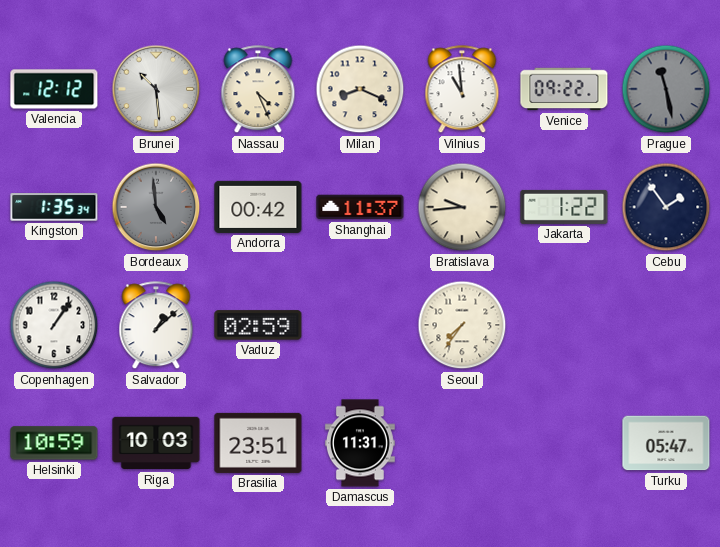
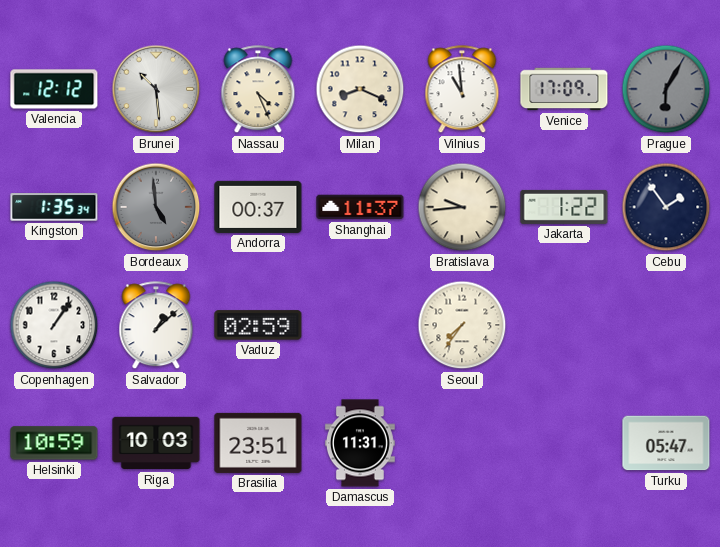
Venice: 09:22 -> 17:09 (564, 89)
Prague: 11:28 -> 6:05 (666, 89)
Andorra: 00:42 -> 00:37 (258, 207)
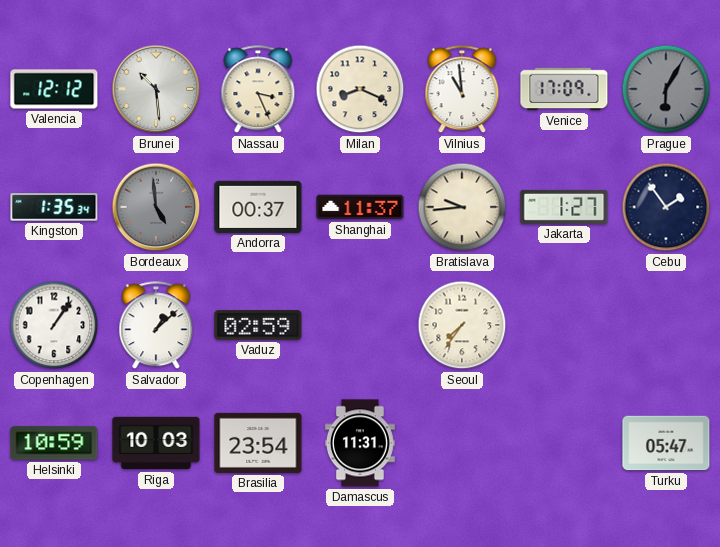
Nassau: 4:26 -> 3:26 (258, 90)
Jakarta: 1:22 -> 1:27 (564, 207)
Brasilia: 23:51 -> 23:54 (258, 443)
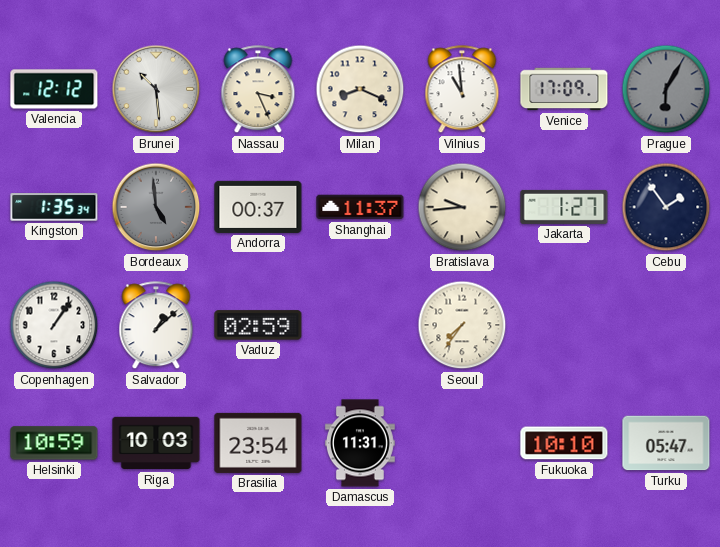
Fukuoka: none -> 10:10 (564, 443)
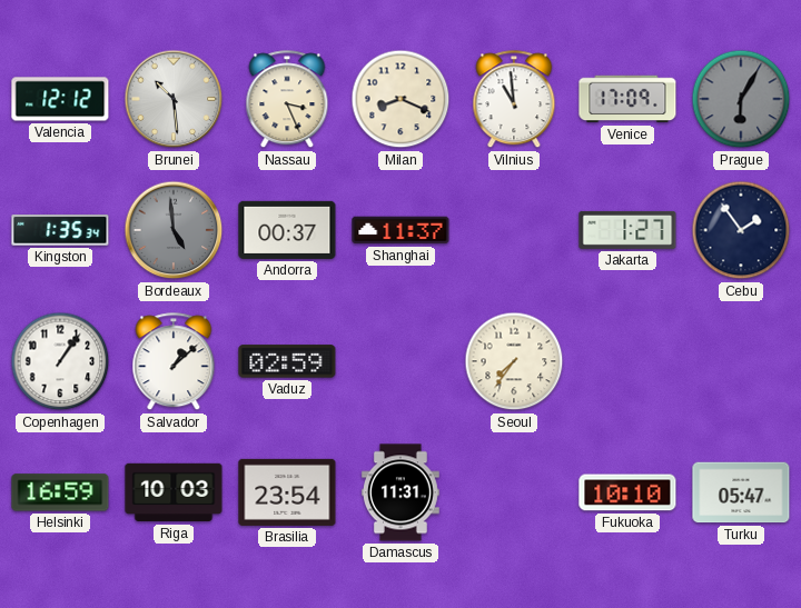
Bratislava: 9:44 -> none (462, 207)
Helsinki: 10:59 -> 16:59 (60, 492)
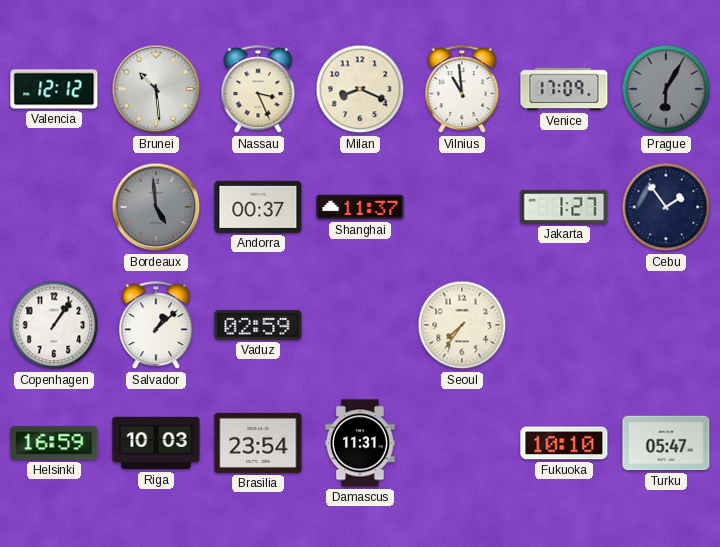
Kingston: 1:35 -> none (60, 230)
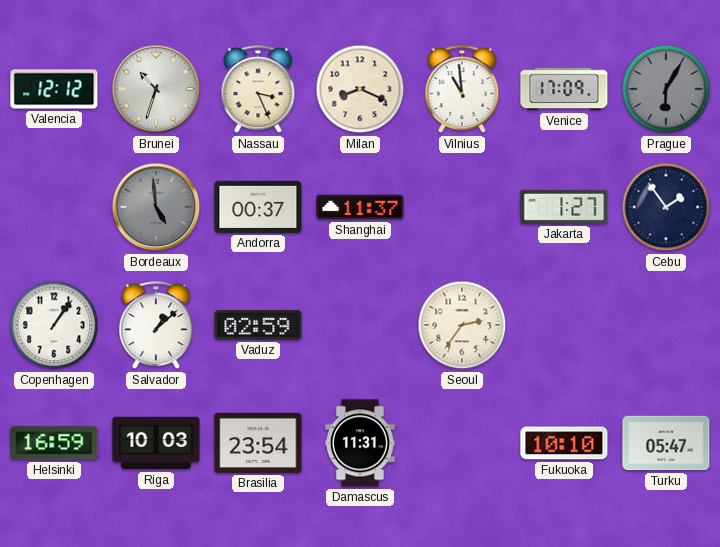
Brunei: 10:29 -> 10:33 (156, 89)
Seoul: 7:36 -> 2:36 (462, 325)
